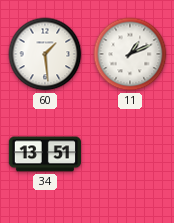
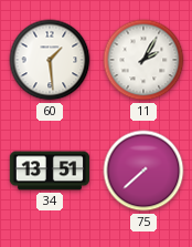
11: 1:11 -> 2:05 (143, 60)
75: none -> 7:38 (143, 171)
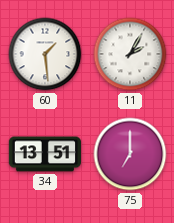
75: 7:38 -> 7:00 (130, 154)
